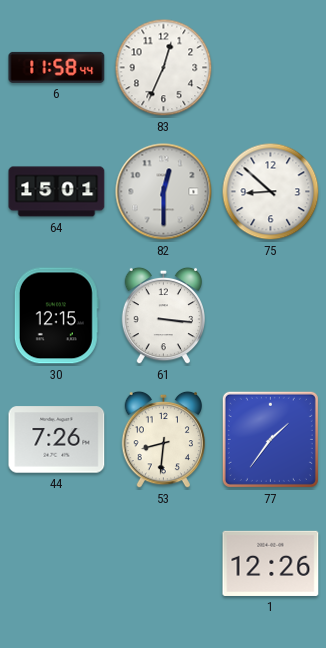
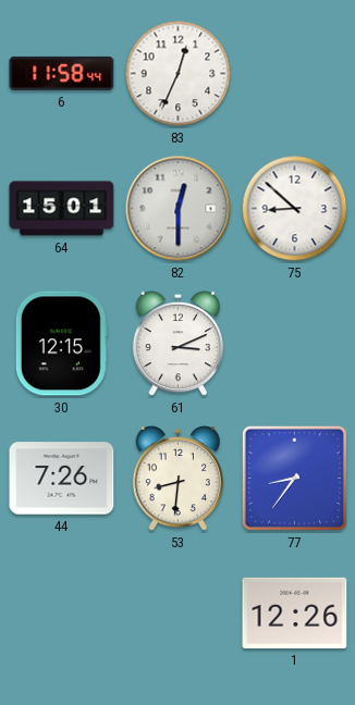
61: 3:16 -> 3:11 (179, 344)
77: 1:36 -> 8:36 (294, 478)
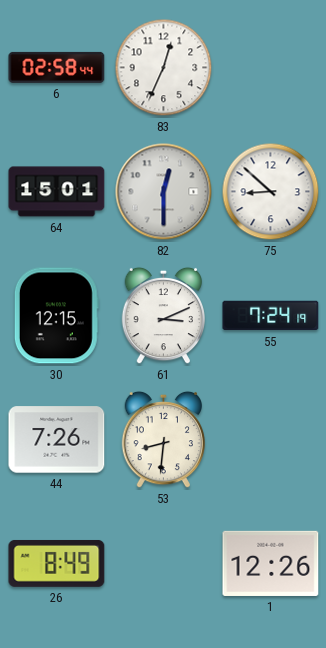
6: 11:58 -> 02:58 (57, 67)
55: none -> 7:24 (271, 316)
77: 8:36 -> none (294, 478)
26: none -> 8:49 (57, 563)
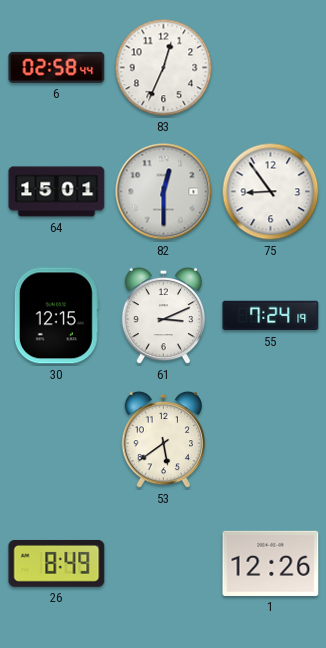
75: 8:52 -> 8:54 (271, 192)
44: 7:26 -> none (57, 440)
53: 8:31 -> 5:39 (164, 440)
